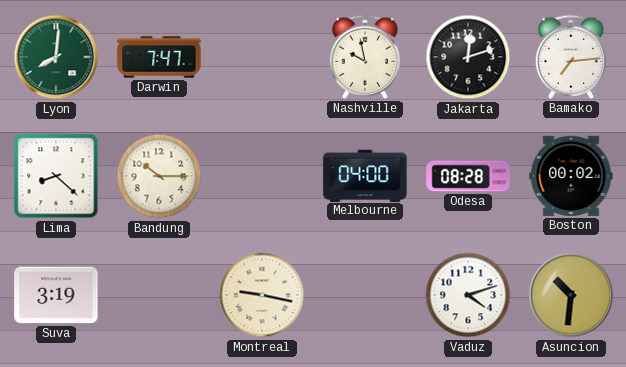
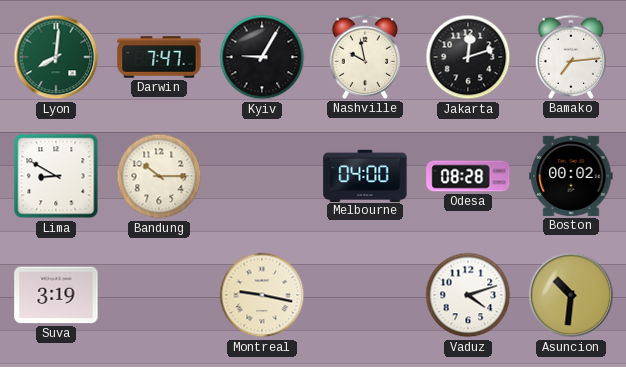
Kyiv: none -> 9:05 (262, 57)
Lima: 8:22 -> 8:50 (56, 176)
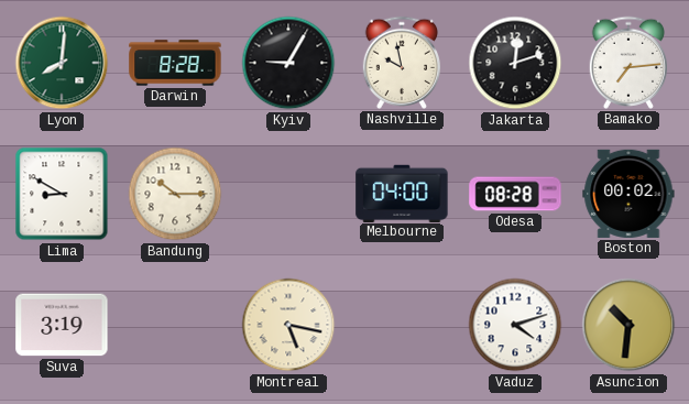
Darwin: 7:47 -> 8:28 (175, 63)
Montreal: 9:17 -> 5:17 (288, 325)
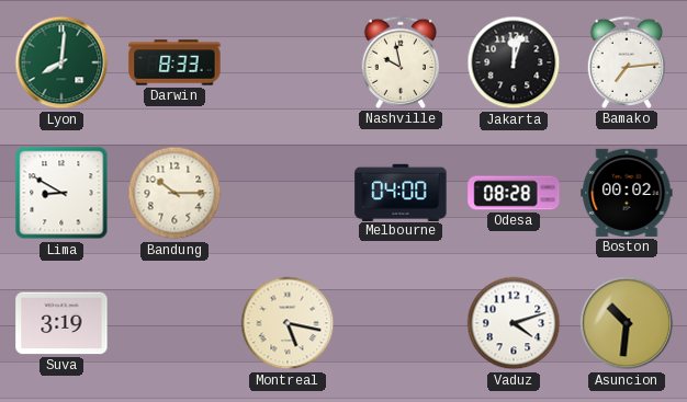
Darwin: 8:28 -> 8:33 (174, 62)
Kyiv: 9:05 -> none (288, 63)
Jakarta: 12:12 -> 12:03 (514, 62)
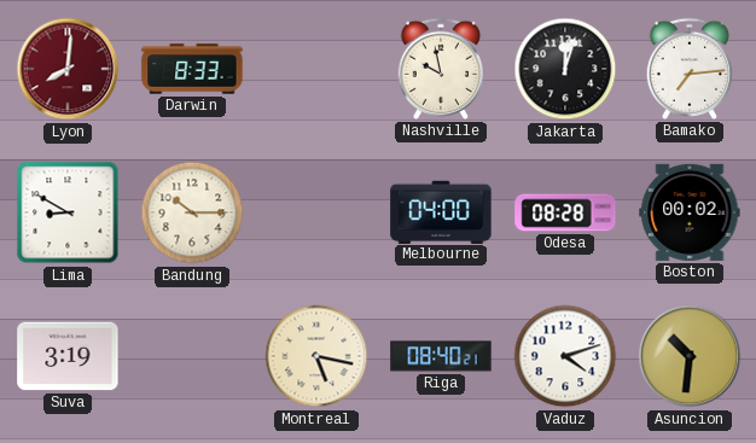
Lyon dial: green -> burgundy (68, 69)
Riga: none -> 08:40 (441, 356)
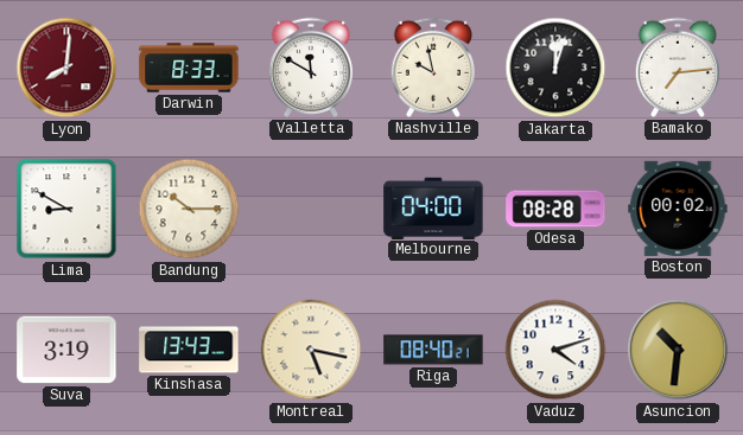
Valletta: none -> 11:50 (310, 68)
Kinshasa: none -> 13:43 (189, 350)
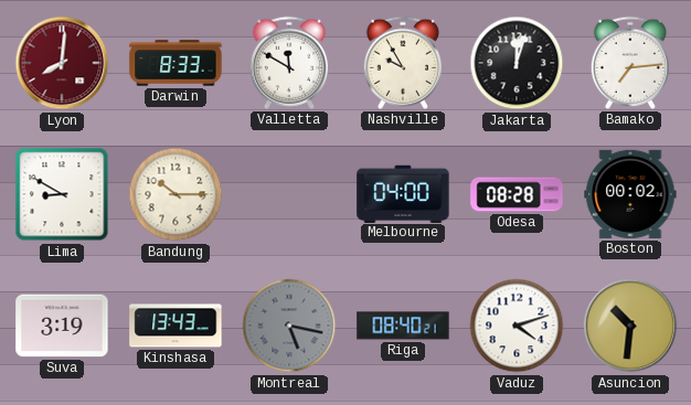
Nashville: 9:58 -> 9:55 (402, 63)
Montreal dial: cream -> grey (289, 326)
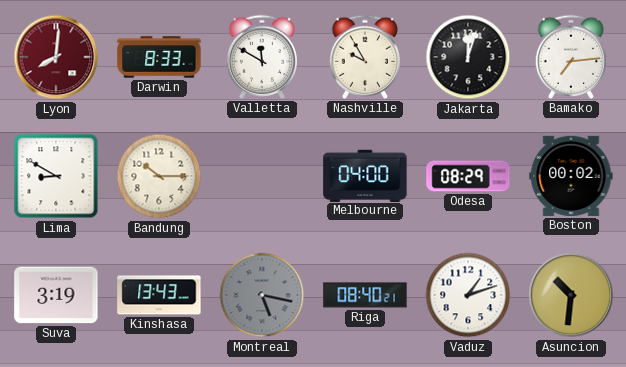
Odesa: 08:28 -> 08:29 (468, 176)
Vaduz: 4:12 -> 1:12 (468, 295)
